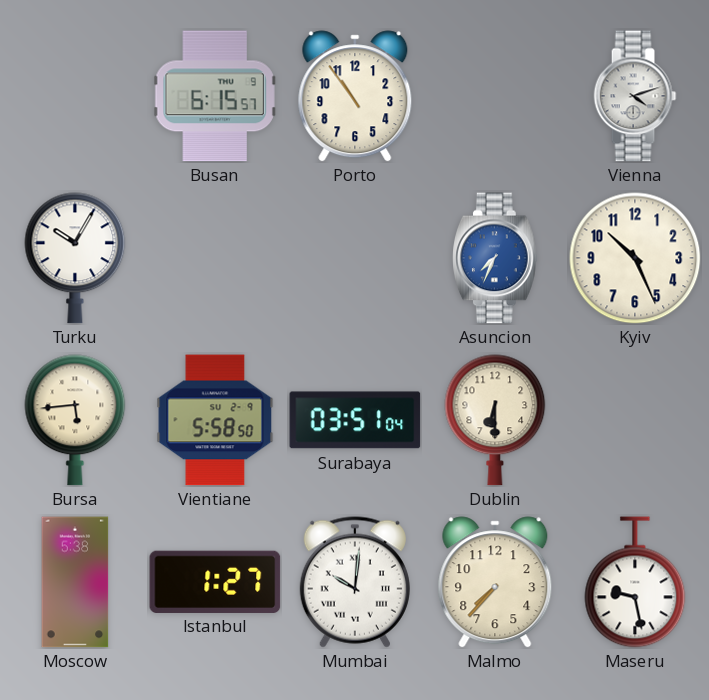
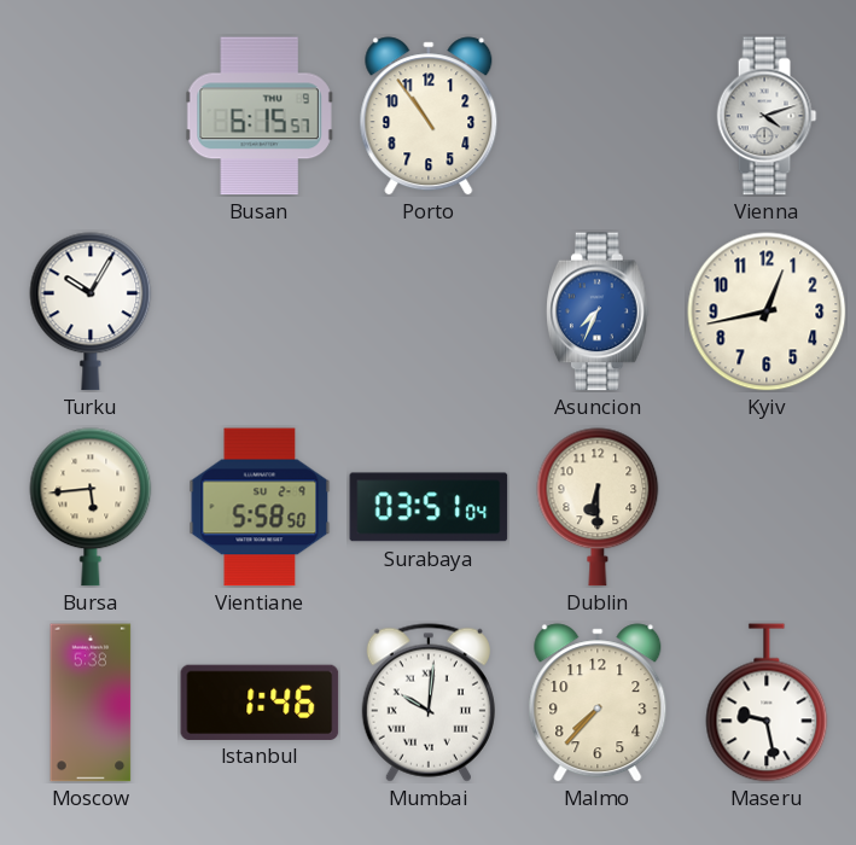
Kyiv: 10:26 -> 12:43 (767, 311)
Istanbul: 1:27 -> 1:46 (260, 701)
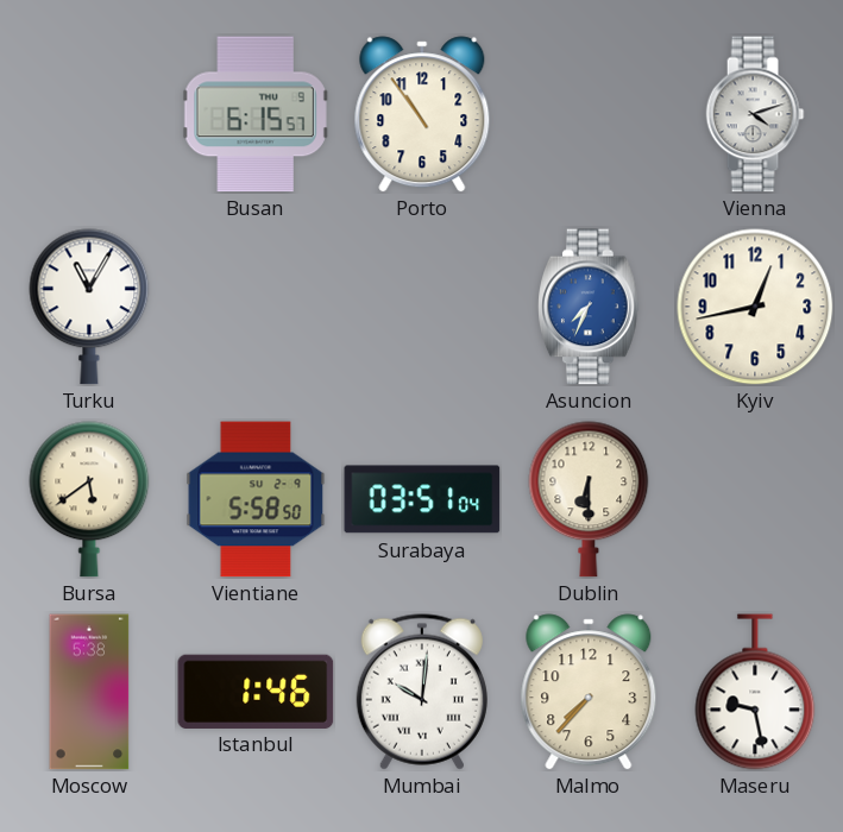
Turku: 10:05 -> 11:05 (89, 307)
Bursa: 5:44 -> 5:39 (89, 499)
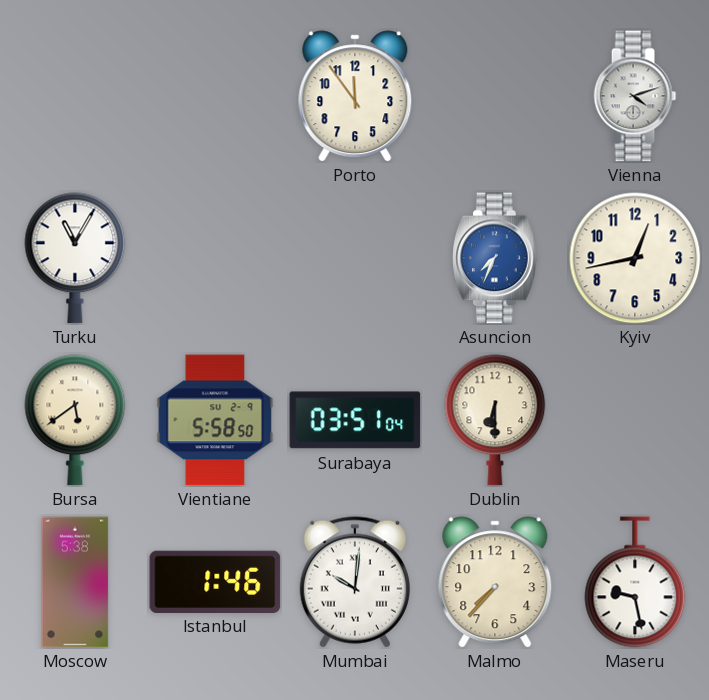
Busan: 6:15 -> none (256, 114)
Porto: 10:54 -> 11:54 (355, 96)
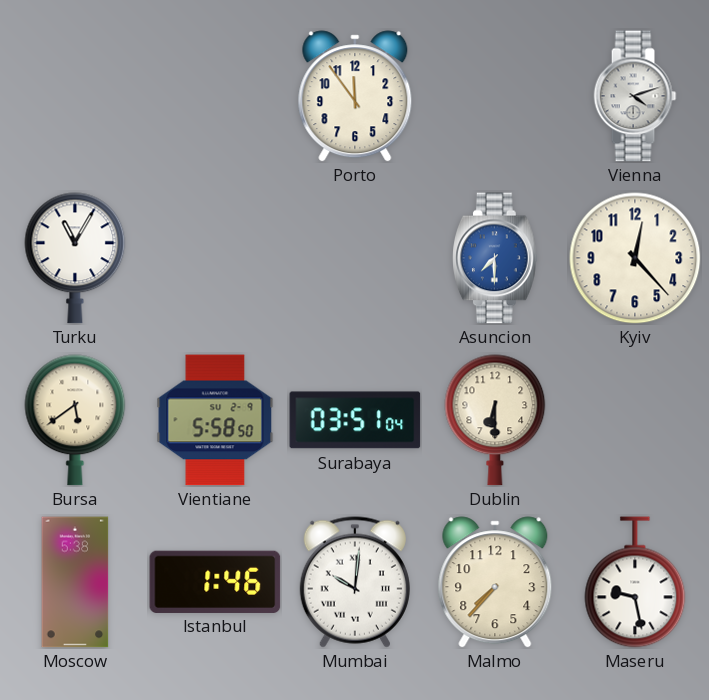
Asuncion: 7:34 -> 7:30 (496, 258)
Kyiv: 12:43 -> 12:23 (635, 258)
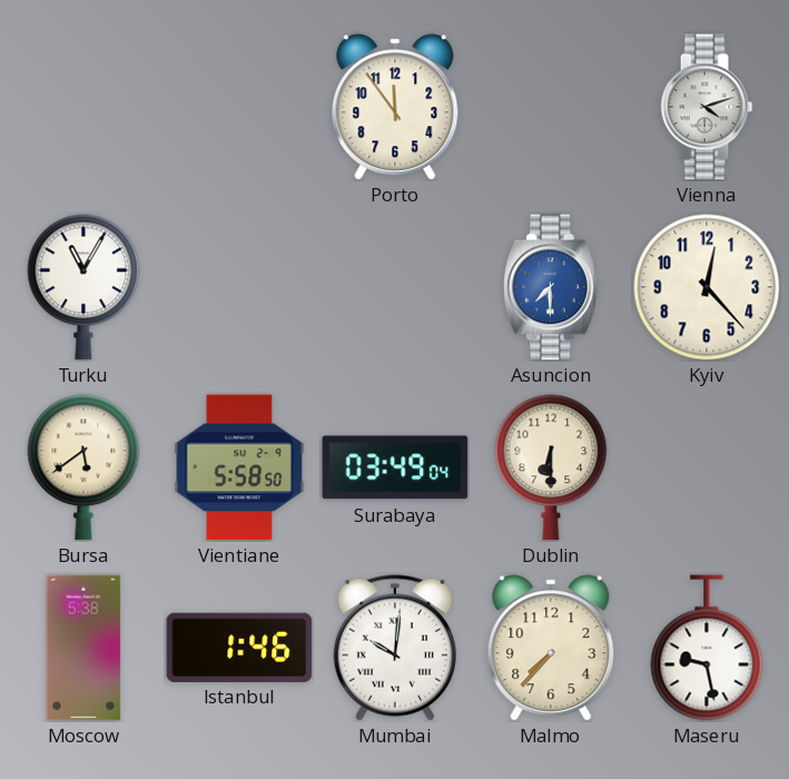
Surabaya: 03:51 -> 03:49 (395, 467)
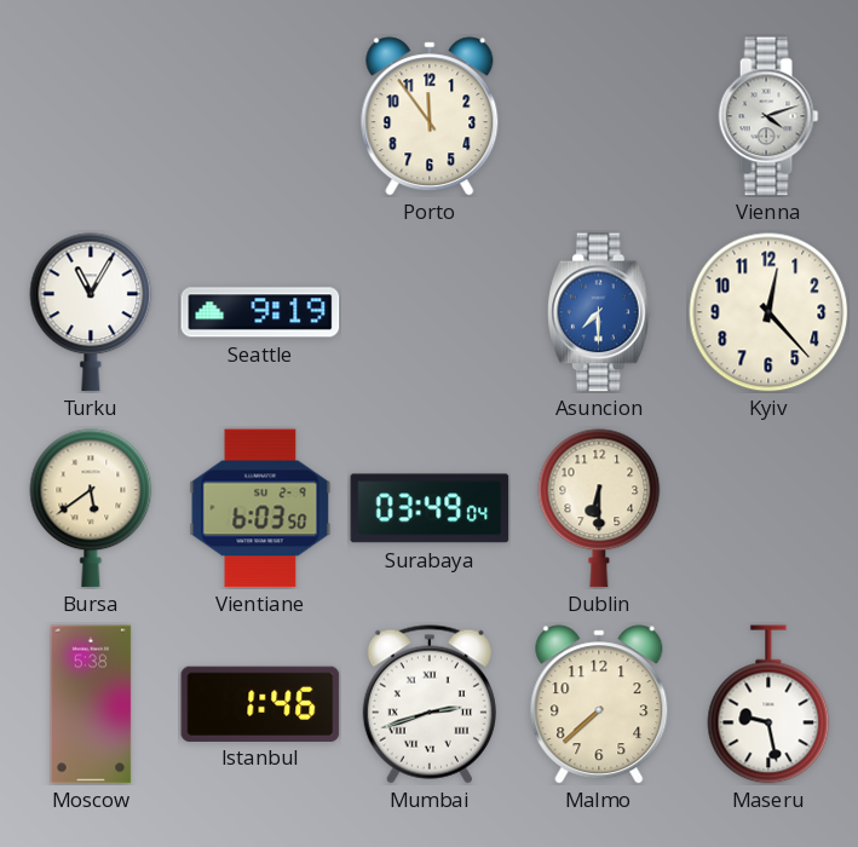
Seattle: none -> 9:19 (260, 312)
Vientiane: 5:58 -> 6:03 (260, 508)
Mumbai: 10:01 -> 2:42 (430, 704)
Malmo: 7:37 -> 7:38 (599, 704)
